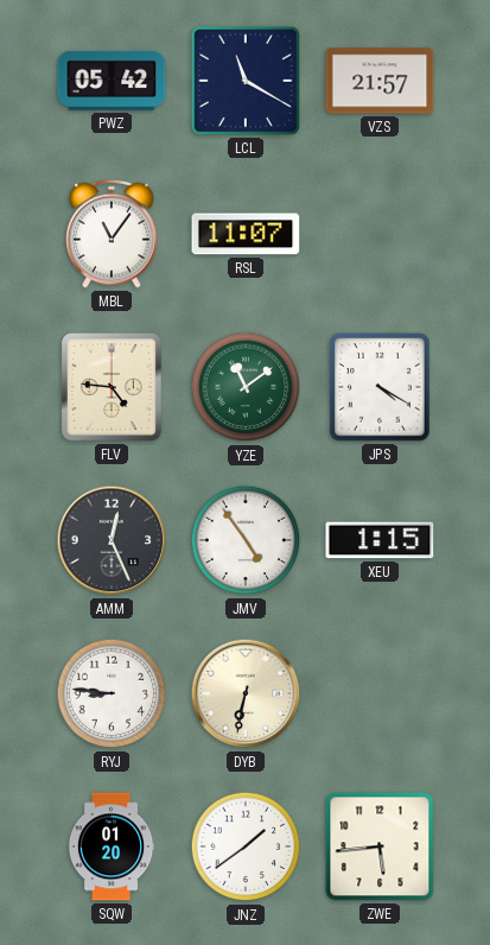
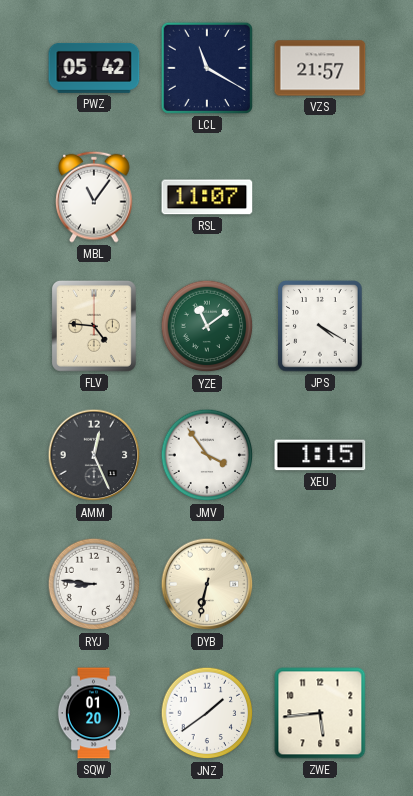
JMV: 4:54 -> 3:54 (207, 455)
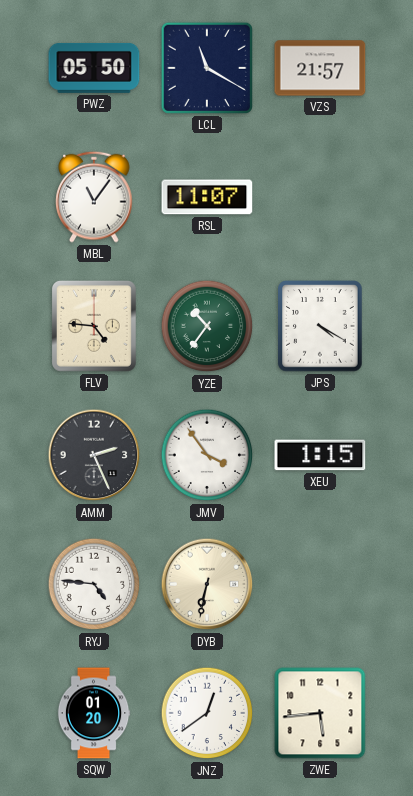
PWZ: 05:42 -> 05:50 (94, 68)
YZE: 11:09 -> 10:36 (207, 326)
AMM: 12:26 -> 2:26 (94, 455)
RYJ: 8:46 -> 4:46 (94, 584)
JNZ: 1:39 -> 12:39 (207, 713)
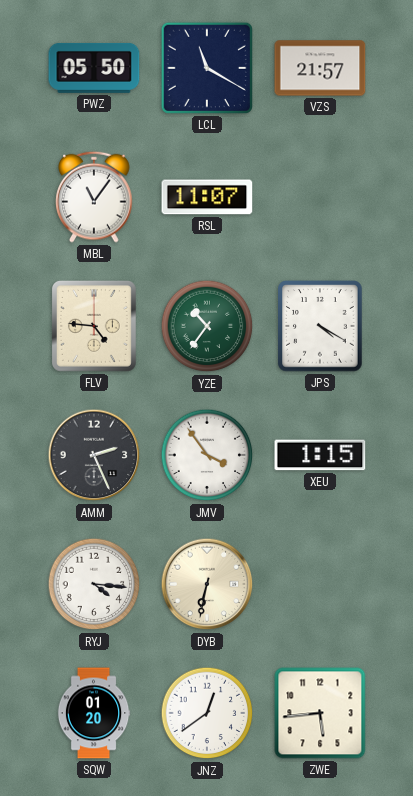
RYJ: 4:46 -> 4:16 (94, 584)
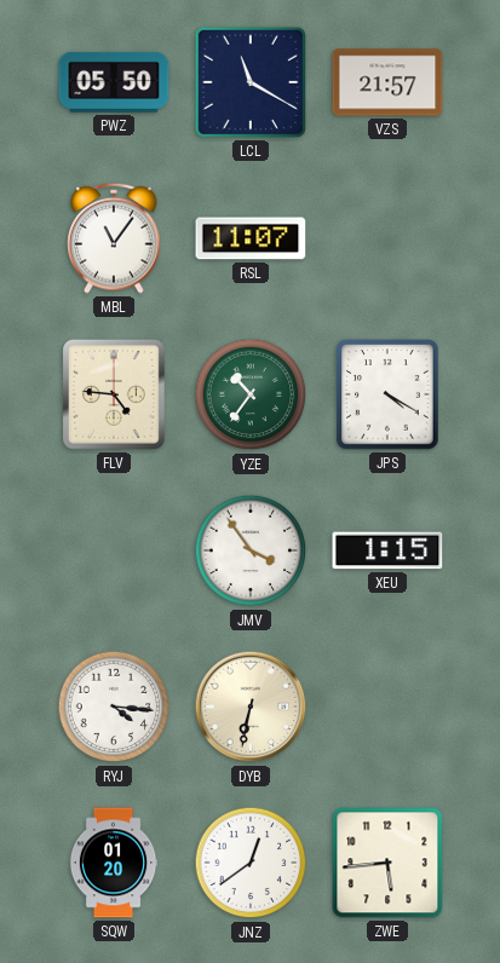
AMM: 2:26 -> none (94, 455)
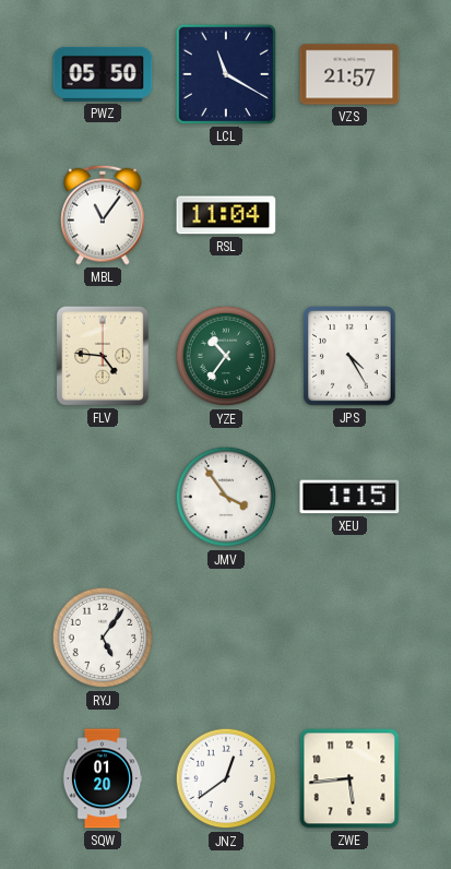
RSL: 11:07 -> 11:04 (226, 215)
JPS: 4:20 -> 4:25 (349, 356)
RYJ: 4:16 -> 5:06 (103, 638)
DYB: 6:32 -> none (251, 707)
